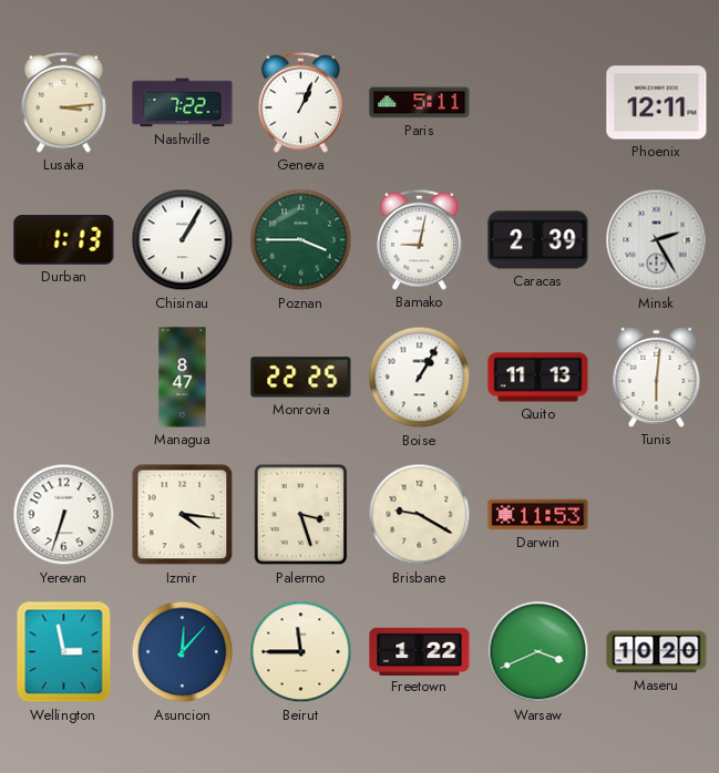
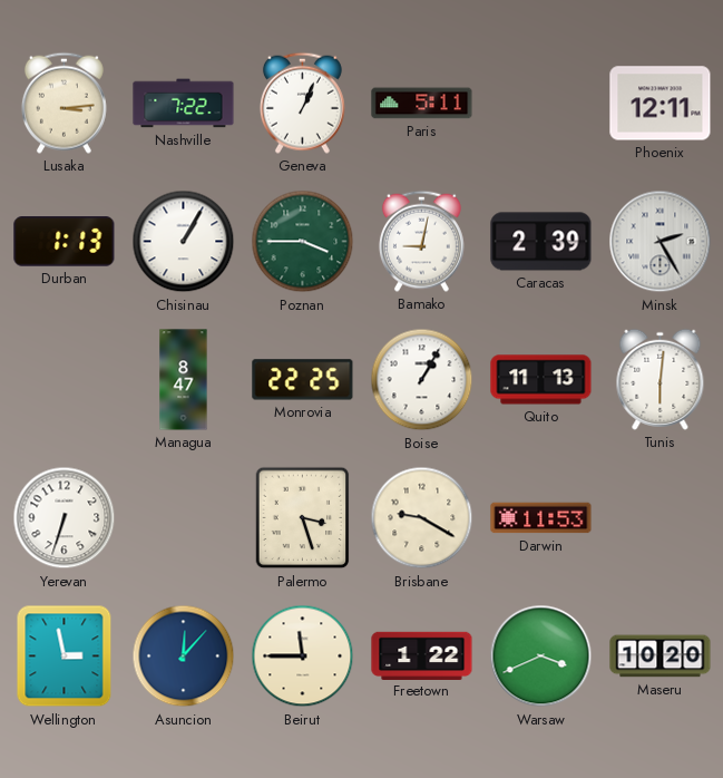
Izmir: 4:16 -> none (183, 515)
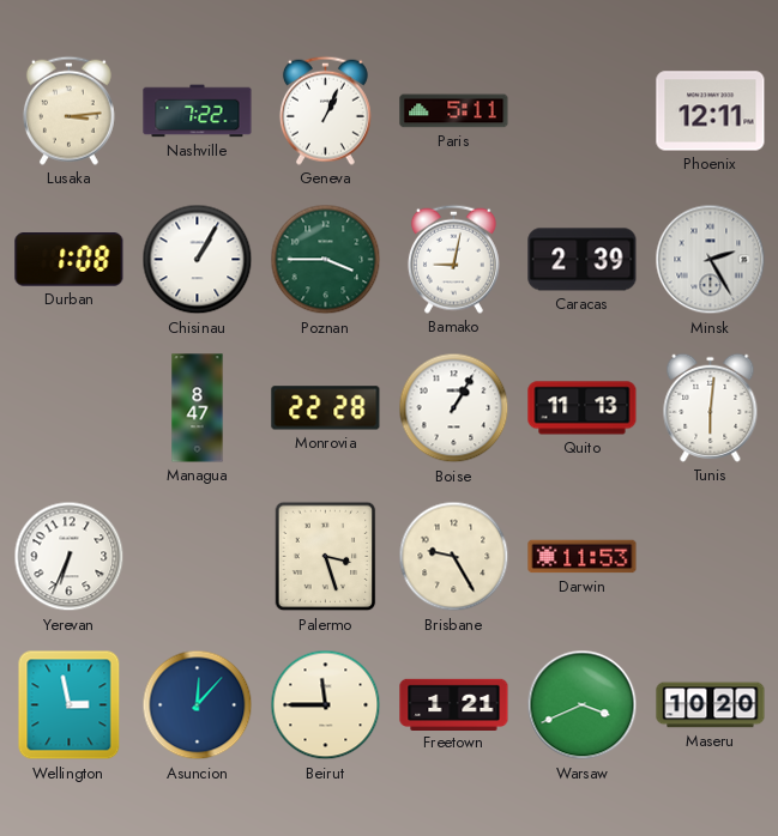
Durban: 1:13 -> 1:08 (70, 260)
Monrovia: 22:25 -> 22:28 (326, 408)
Yerevan: 6:33 -> 6:34 (70, 557)
Brisbane: 9:20 -> 9:25 (454, 557)
Freetown: 1:22 -> 1:21 (454, 704)
